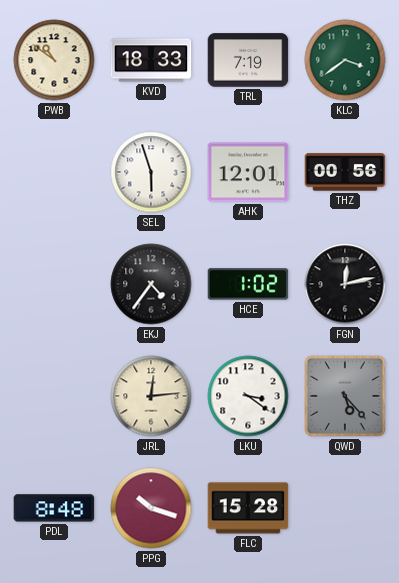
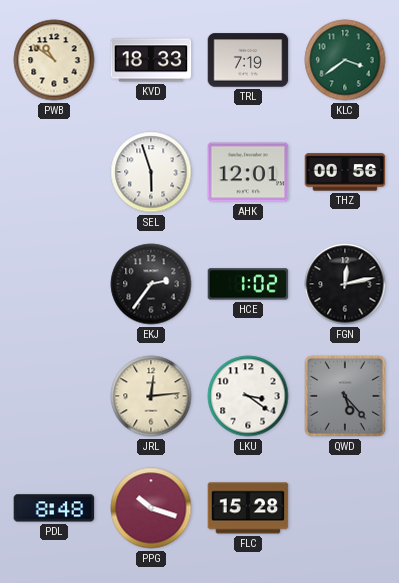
EKJ: 4:36 -> 2:36 (151, 284)
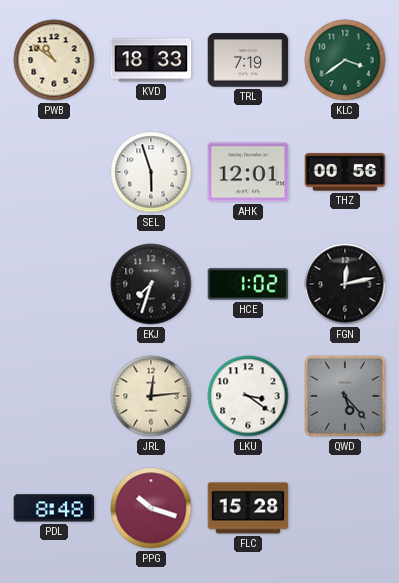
EKJ: 2:36 -> 7:33 (151, 284)
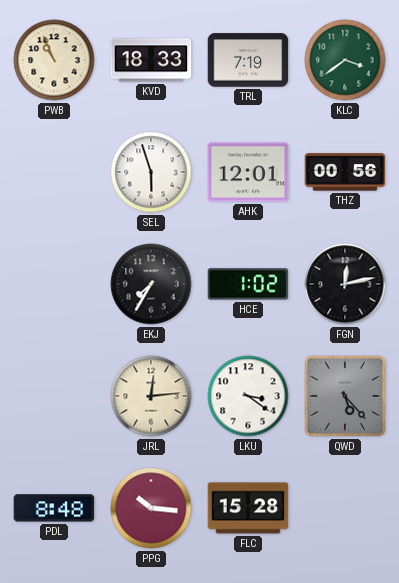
PWB: 10:51 -> 10:56 (54, 60)
EKJ: 7:33 -> 7:35 (151, 284)
PPG: 10:18 -> 10:16 (151, 508)
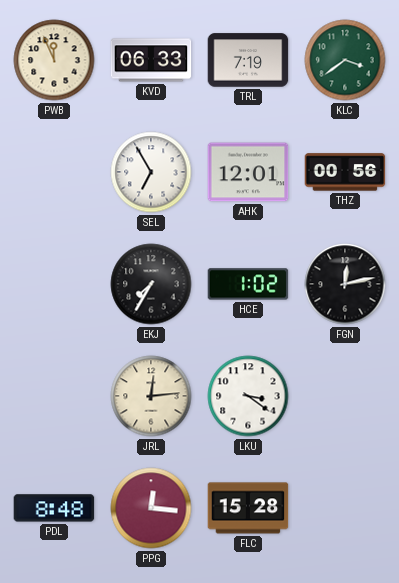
PWB: 10:56 -> 11:56 (54, 60)
KVD: 18:33 -> 06:33 (151, 60)
SEL: 5:57 -> 6:55 (151, 172)
QWD: 5:23 -> none (346, 397)
PPG: 10:16 -> 12:16 (151, 508)
